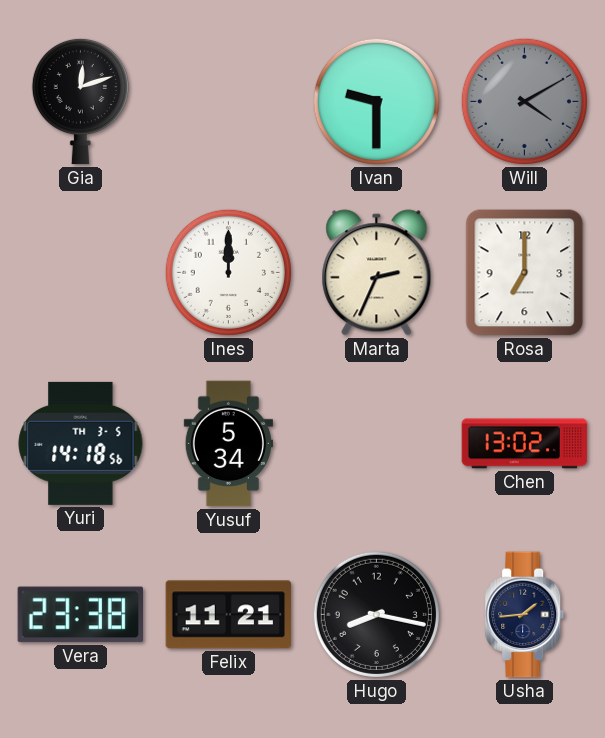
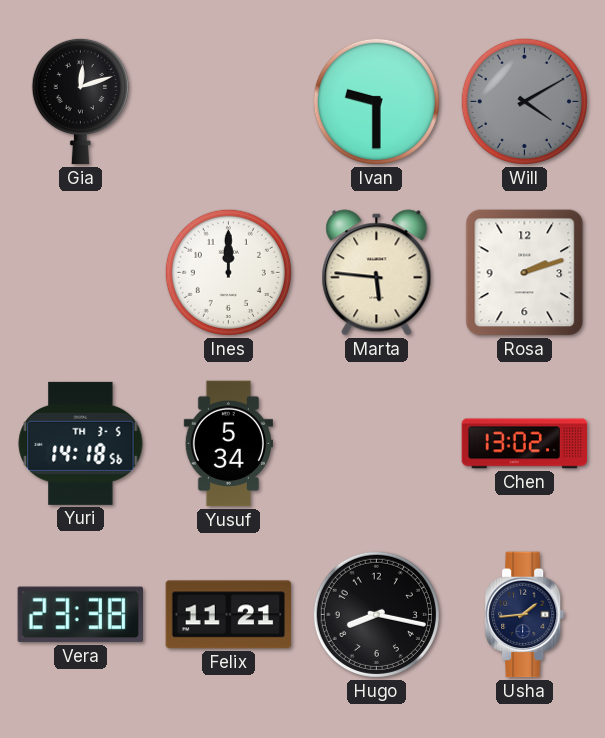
Marta: 2:34 -> 5:46 (377, 273)
Rosa: 7:00 -> 2:12 (525, 273)
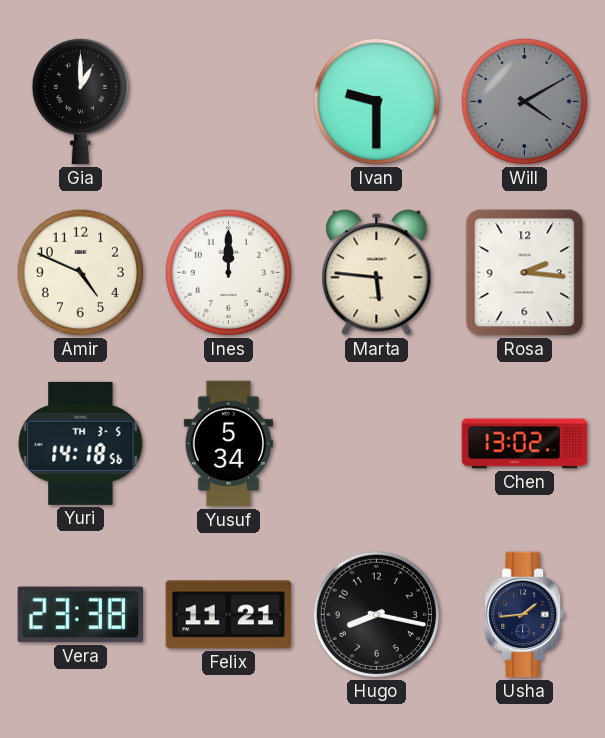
Gia: 12:12 -> 1:00 (80, 101)
Amir: none -> 4:49 (80, 272)
Rosa: 2:12 -> 2:16 (525, 273)
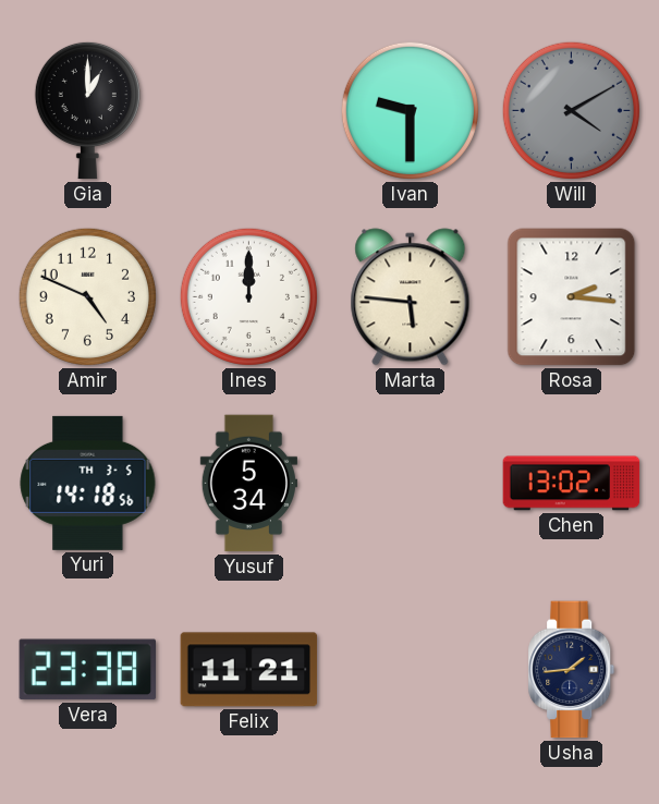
Hugo: 8:17 -> none (376, 614)
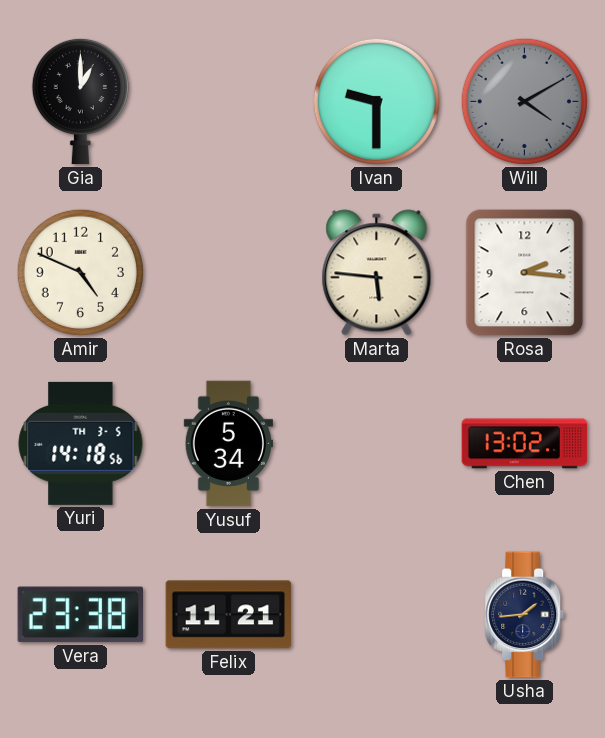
Ines: 12:00 -> none (248, 296)
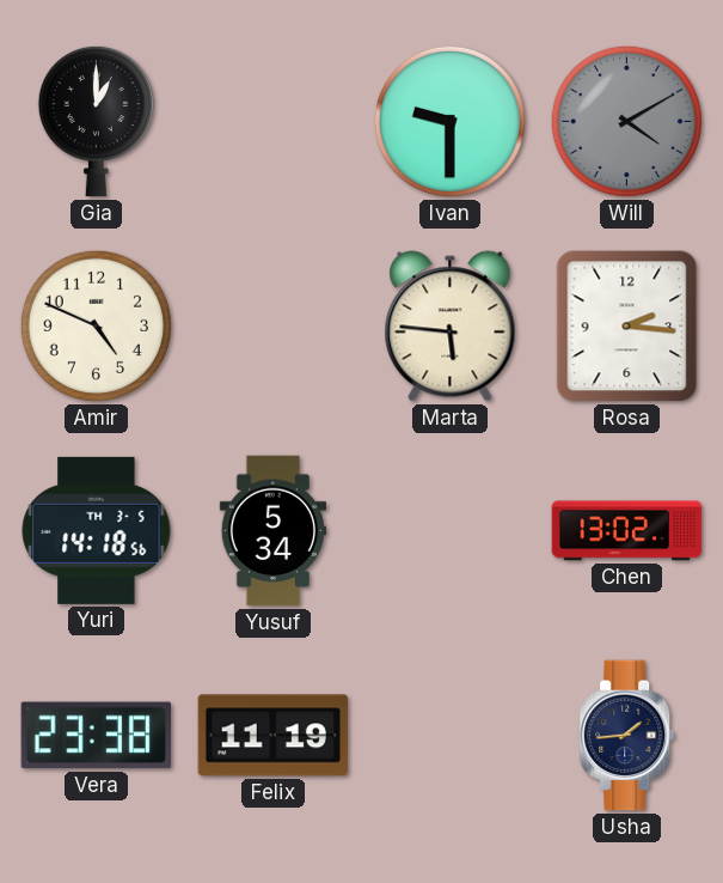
Felix: 11:21 -> 11:19 (274, 736)
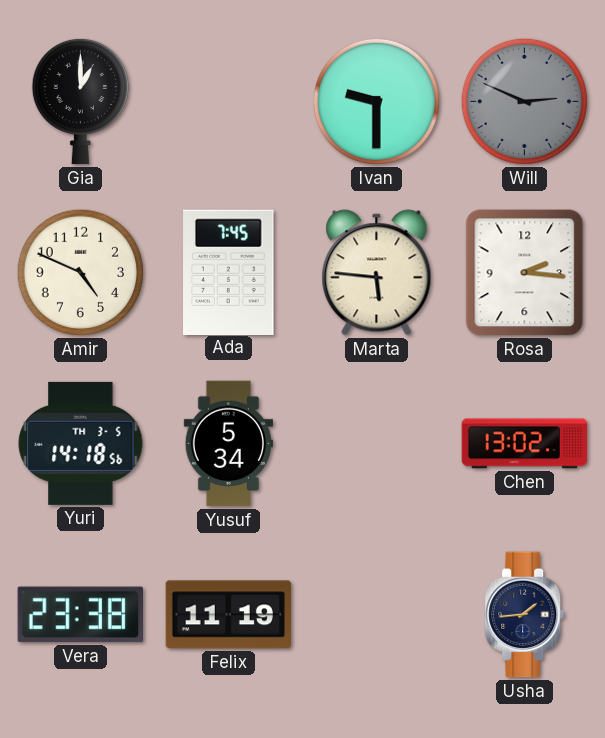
Will: 4:10 -> 2:49 (524, 101)
Ada: none -> 7:45 (229, 272)
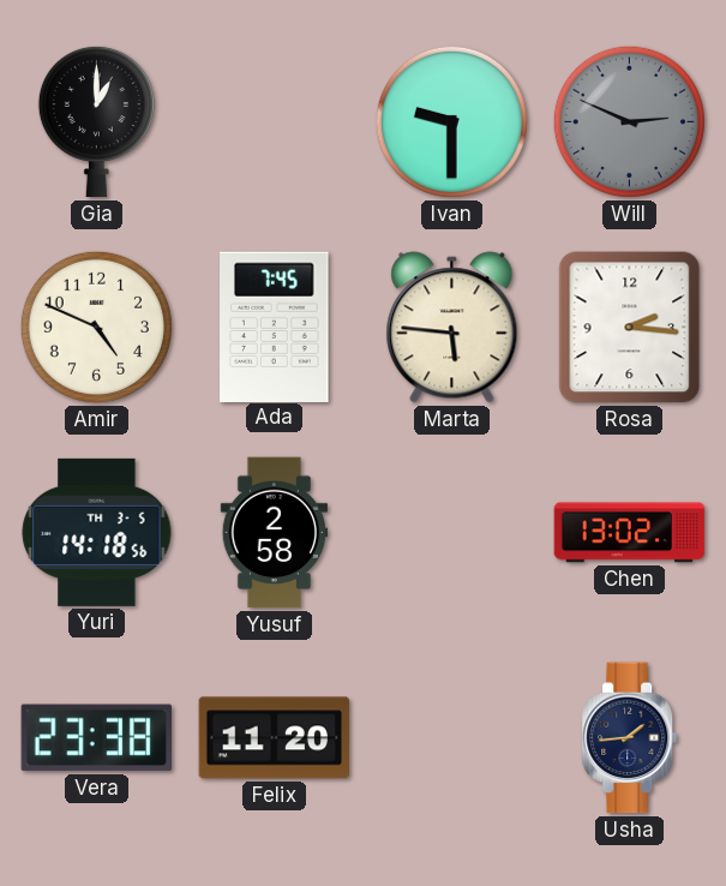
Yusuf: 5:34 -> 2:58 (274, 533)
Felix: 11:19 -> 11:20 (275, 738)
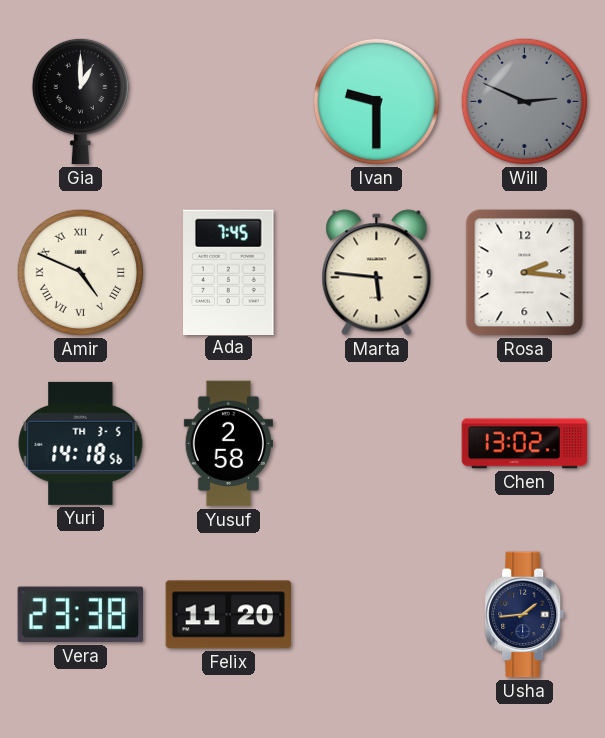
Amir numerals: Arabic -> Roman (80, 272)
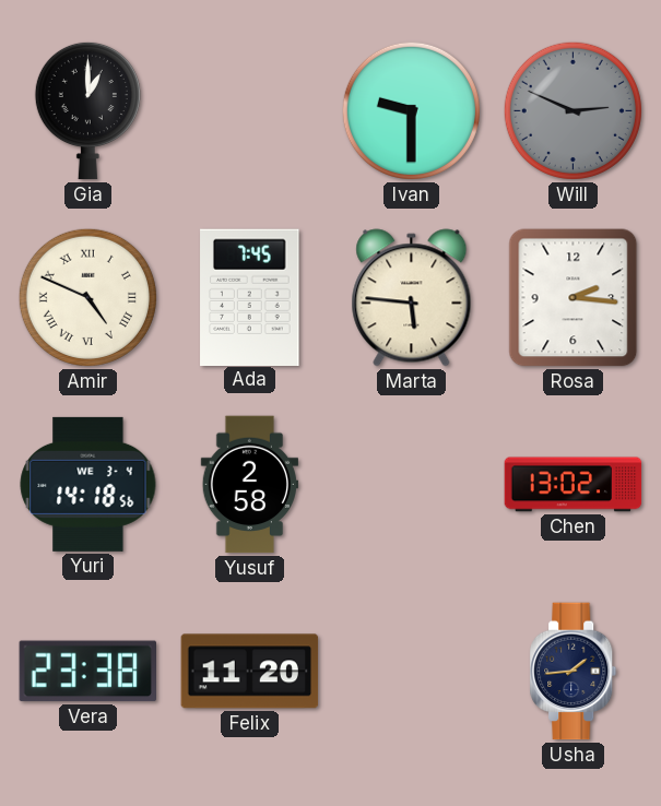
Yuri date: TH 3-5 -> WE 3-4 (88, 484)
